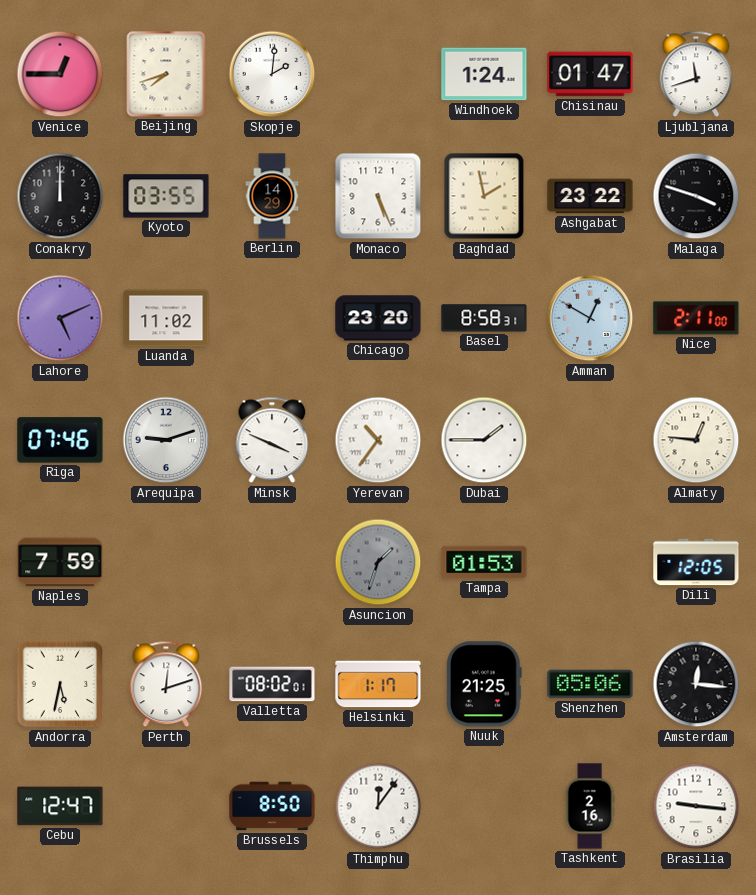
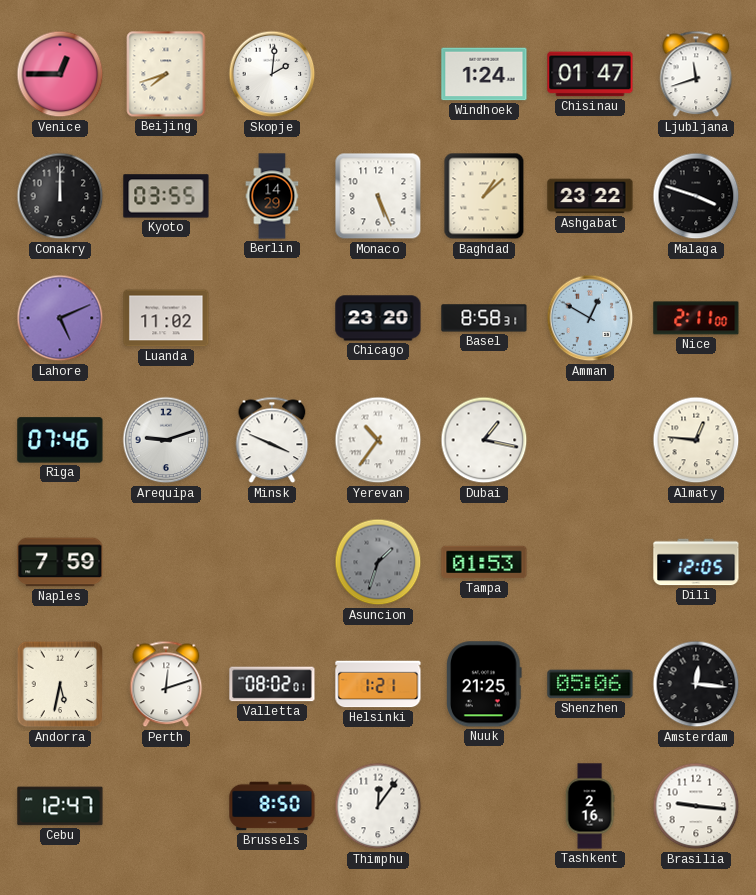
Baghdad: 1:58 -> 1:08 (484, 196)
Dubai: 1:45 -> 1:17 (484, 440)
Helsinki: 1:17 -> 1:21 (378, 684)
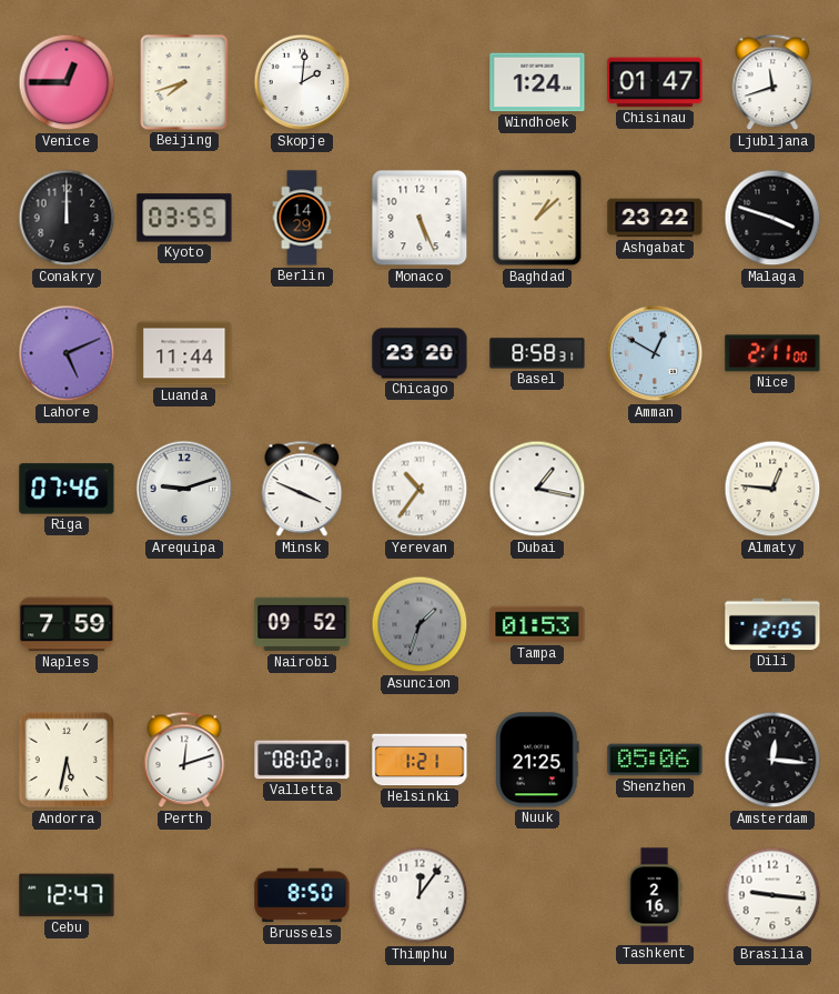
Luanda: 11:02 -> 11:44 (184, 353)
Nairobi: none -> 09:52 (302, 624)
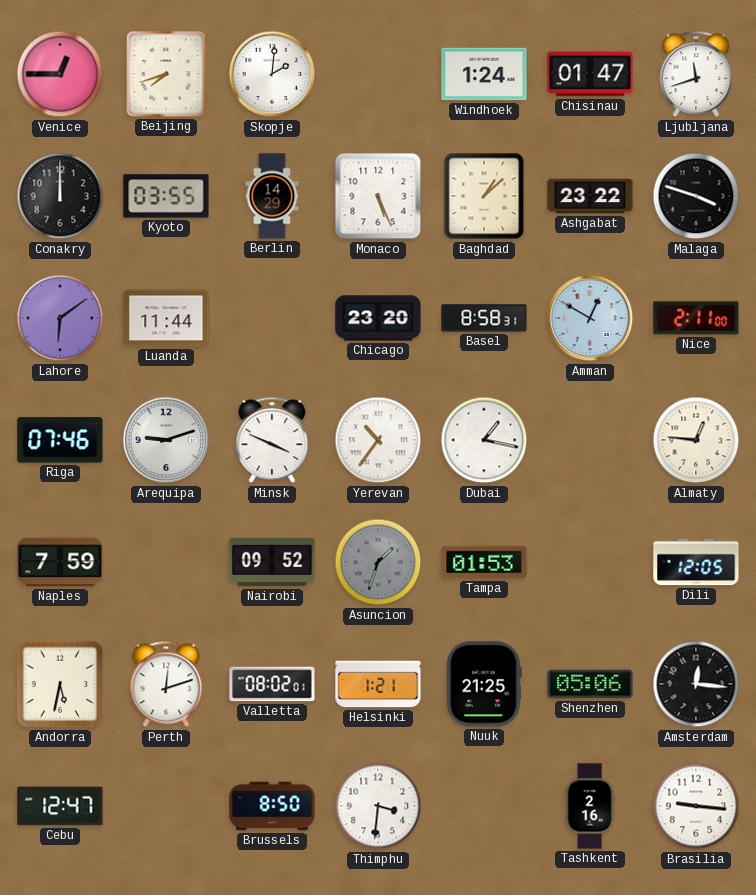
Lahore: 5:11 -> 6:09 (60, 318)
Thimphu: 12:06 -> 3:31 (378, 806)
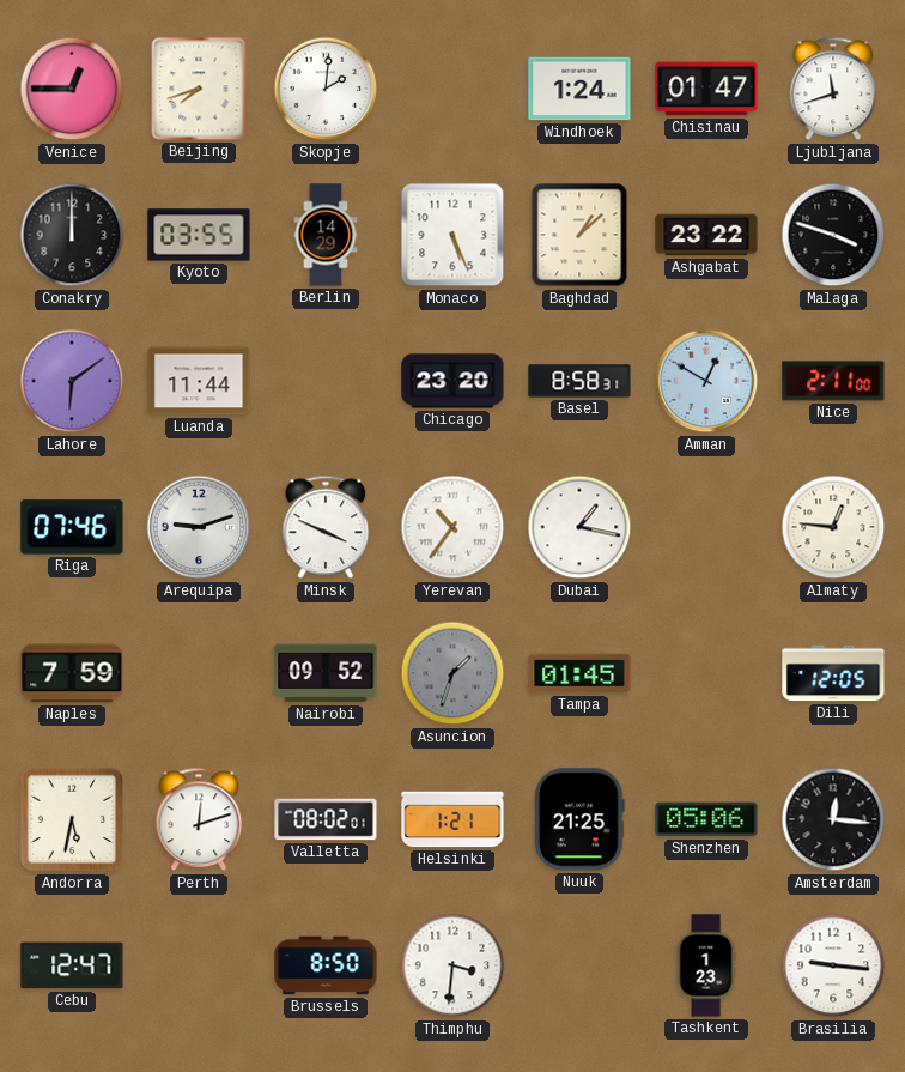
Tampa: 01:53 -> 01:45 (579, 673)
Tashkent: 2:16 -> 1:23 (706, 965)
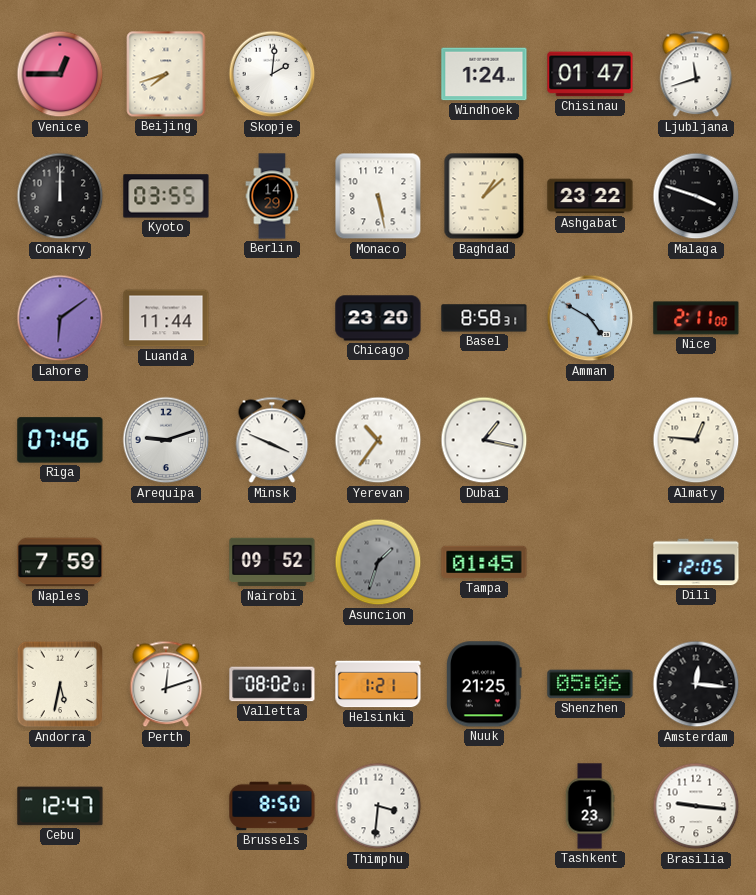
Monaco: 5:26 -> 5:28 (378, 196)
Amman: 12:50 -> 4:50 (590, 318)
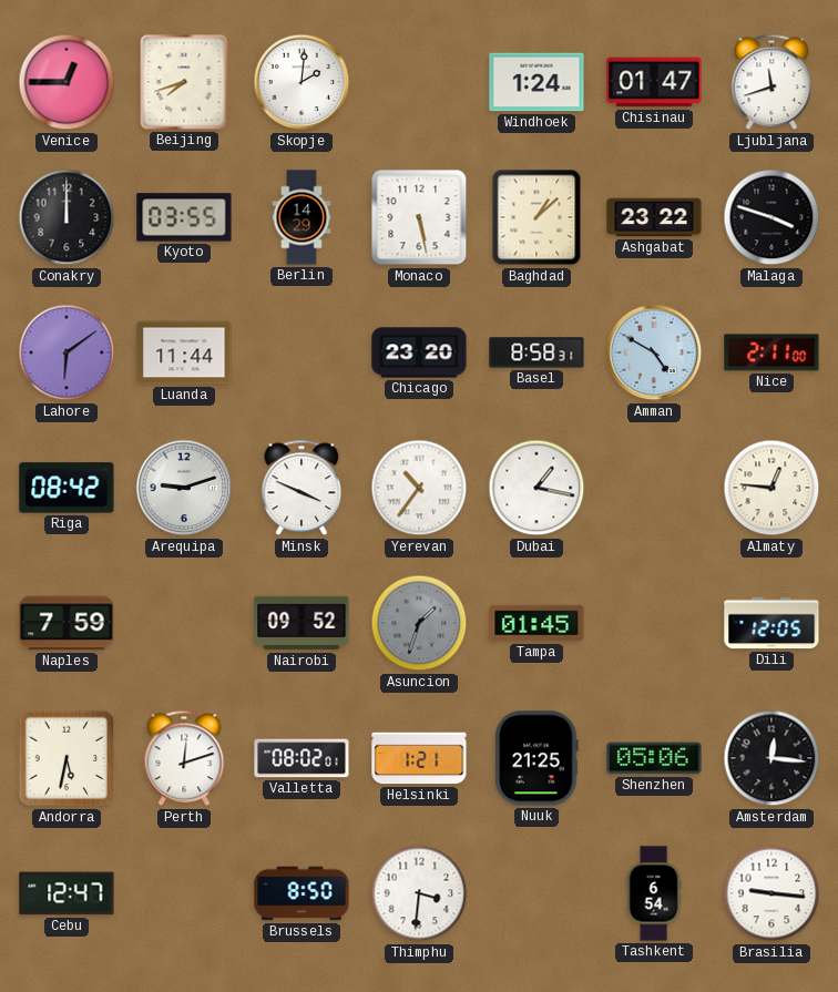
Riga: 07:46 -> 08:42 (67, 488)
Tashkent: 1:23 -> 6:54 (654, 893)
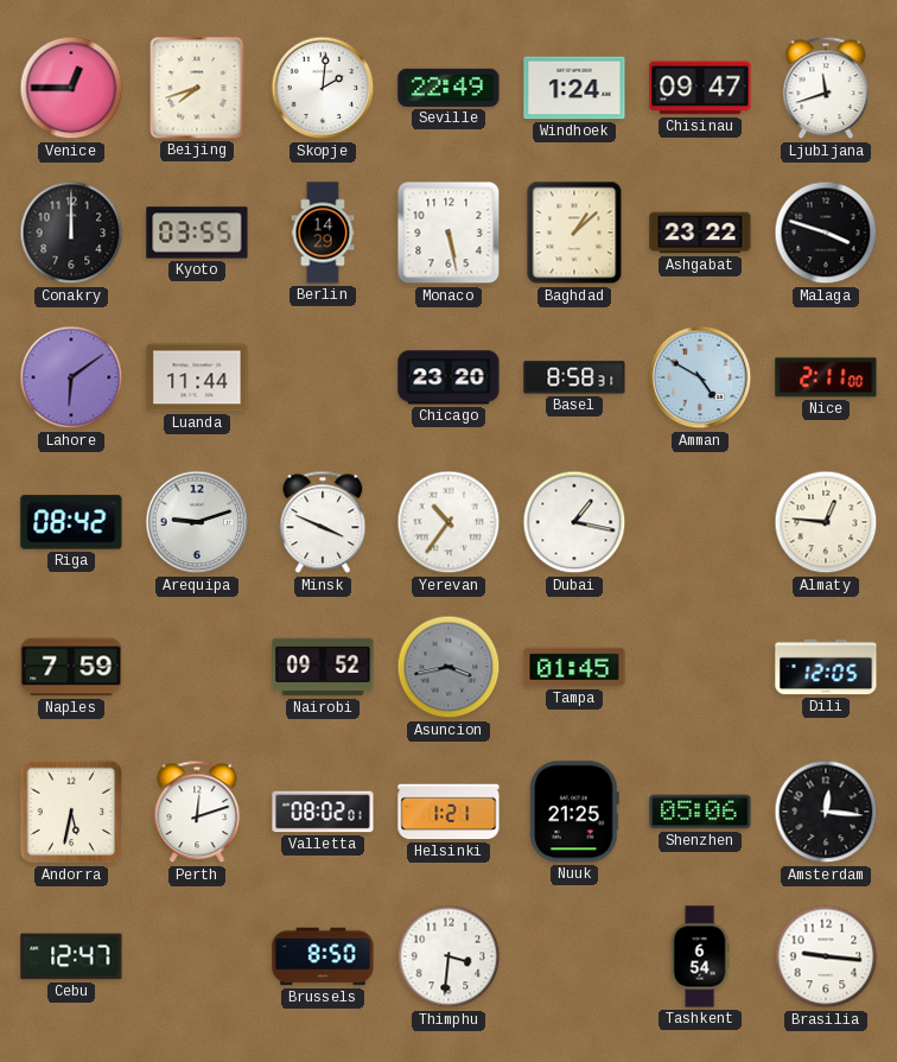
Seville: none -> 22:49 (448, 88)
Chisinau: 01:47 -> 09:47 (700, 88)
Asuncion: 1:33 -> 3:43 (448, 667)
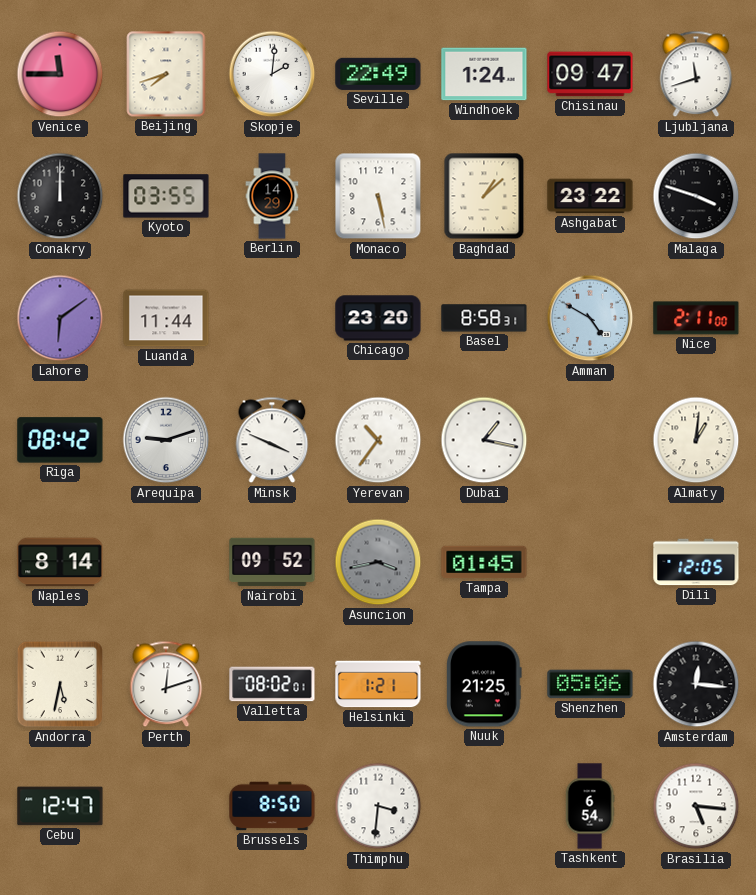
Venice: 12:45 -> 11:45 (60, 74)
Almaty: 12:46 -> 1:01 (696, 440)
Naples: 7:59 -> 8:14 (60, 562)
Brasilia: 9:16 -> 5:16 (696, 806)
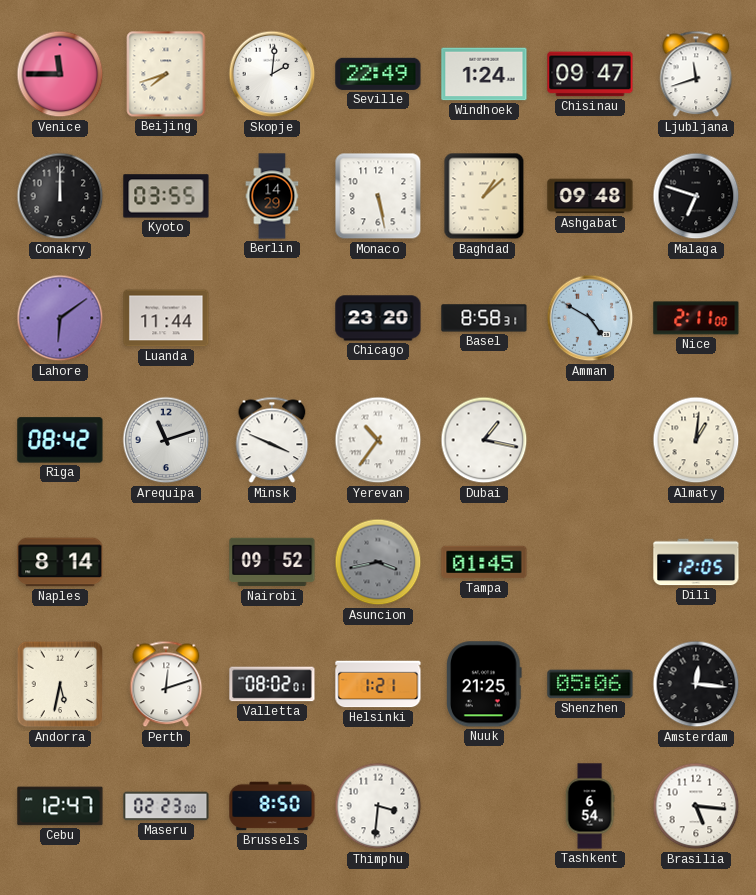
Ashgabat: 23:22 -> 09:48 (590, 196)
Malaga: 3:48 -> 6:48 (696, 196)
Arequipa: 9:12 -> 11:12 (166, 440)
Maseru: none -> 02:23 (166, 806)
